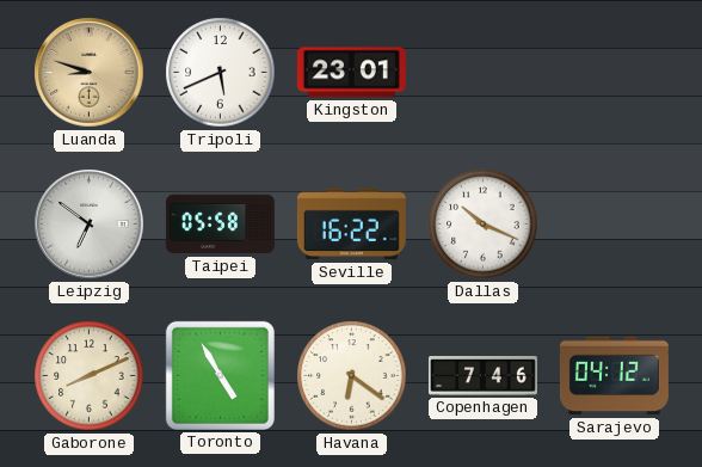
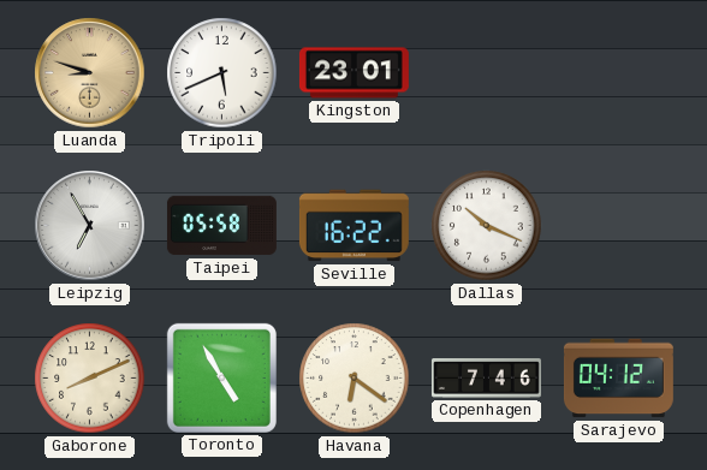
Leipzig: 6:51 -> 6:55 (90, 226)
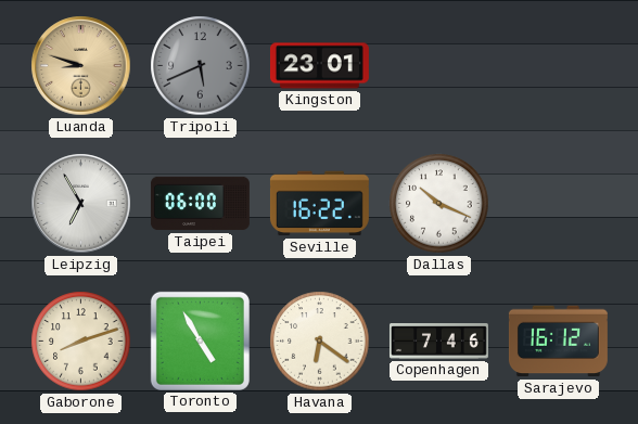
Tripoli dial: white -> grey (201, 66)
Taipei: 05:58 -> 06:00 (200, 204)
Gaborone: 8:11 -> 8:12 (81, 342)
Sarajevo: 04:12 -> 16:12 (558, 342)
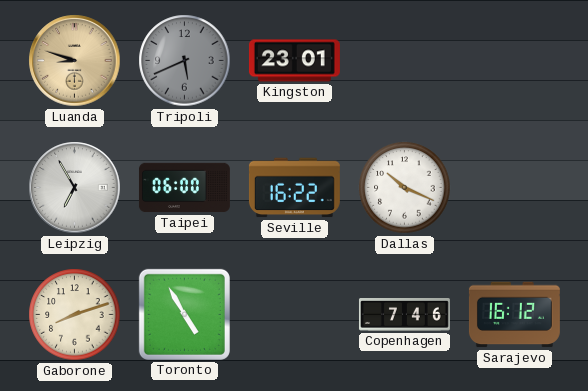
Havana: 6:21 -> none (320, 342)
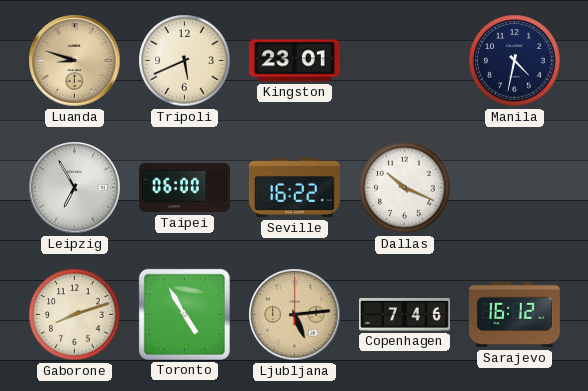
Tripoli dial: grey -> cream (185, 61)
Manila: none -> 4:32 (515, 61)
Ljubljana: none -> 5:14 (295, 315)
